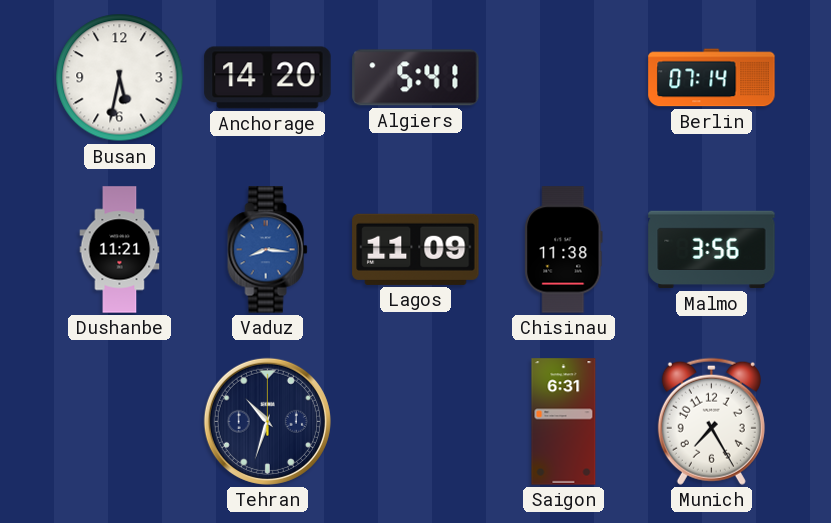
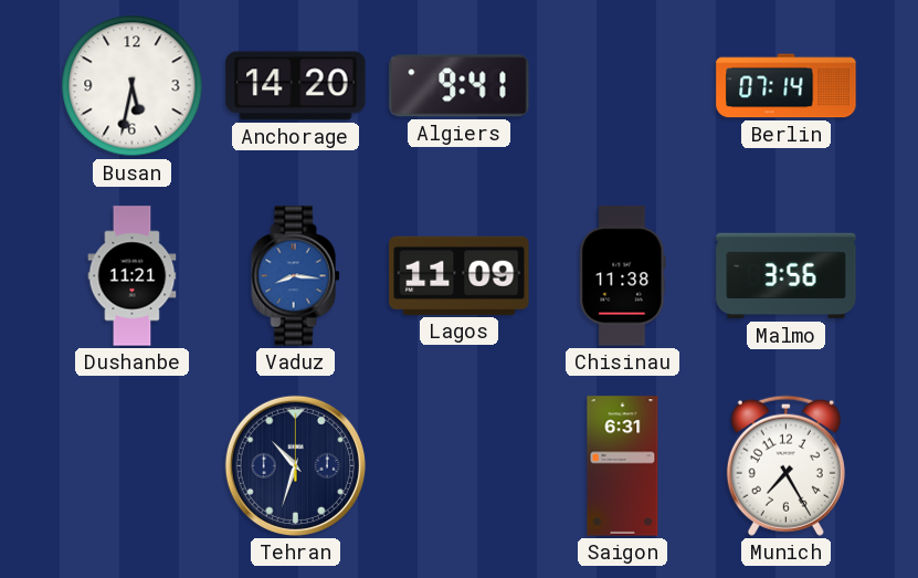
Algiers: 5:41 -> 9:41 (460, 86)
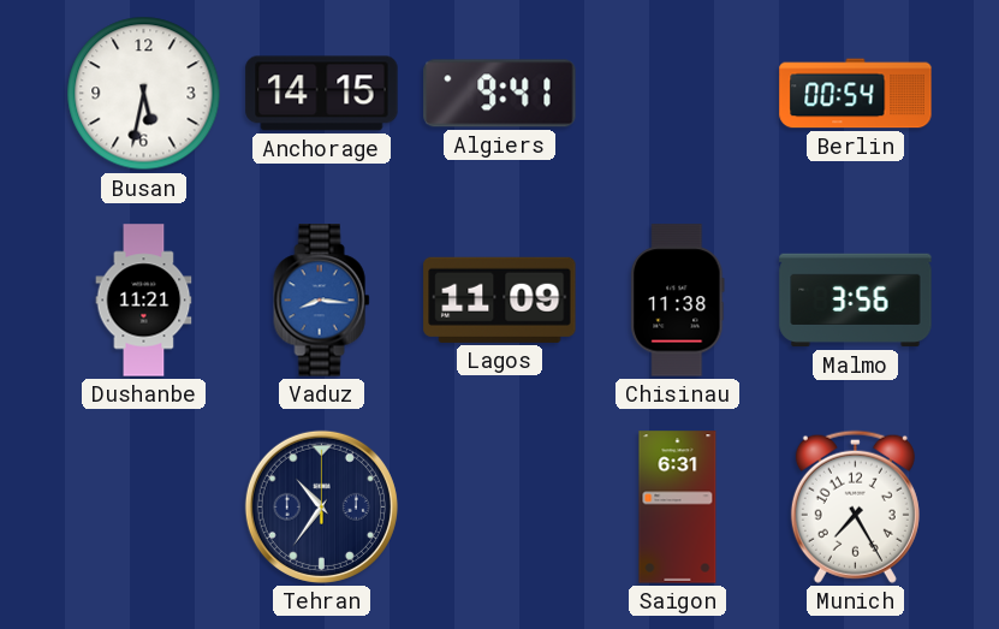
Anchorage: 14:20 -> 14:15 (322, 94)
Berlin: 07:14 -> 00:54 (856, 94)
Tehran: 10:33 -> 10:36 (321, 506)
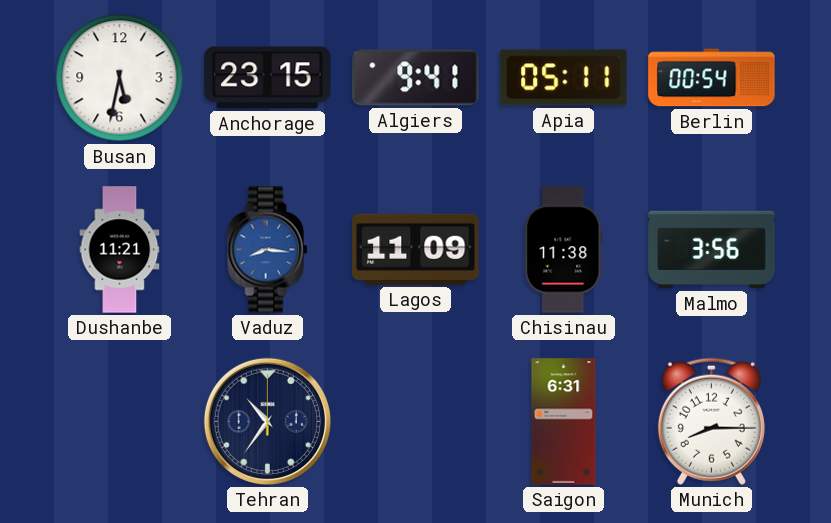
Anchorage: 14:15 -> 23:15 (268, 78)
Apia: none -> 05:11 (564, 78)
Munich: 7:25 -> 8:15 (711, 421)
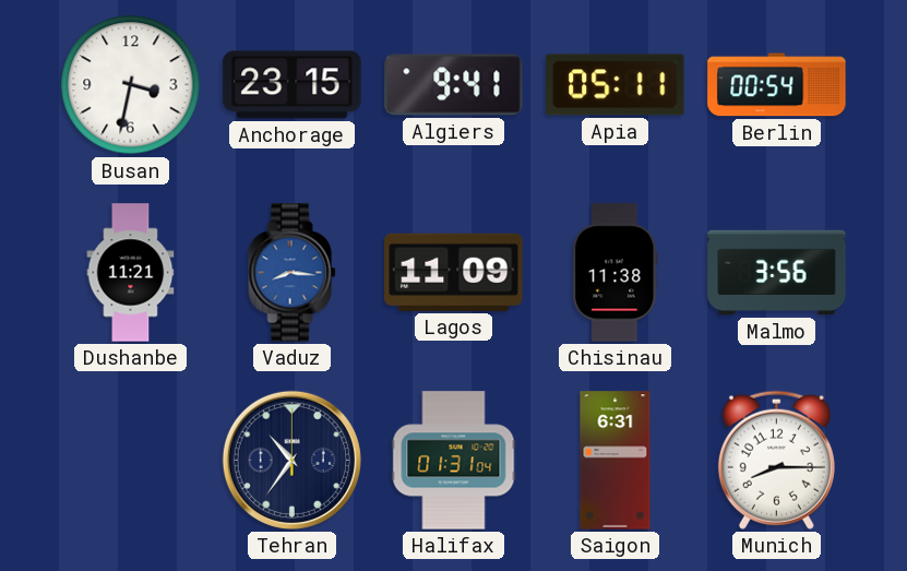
Busan: 5:32 -> 3:32 (131, 85)
Halifax: none -> 01:31 (454, 461)
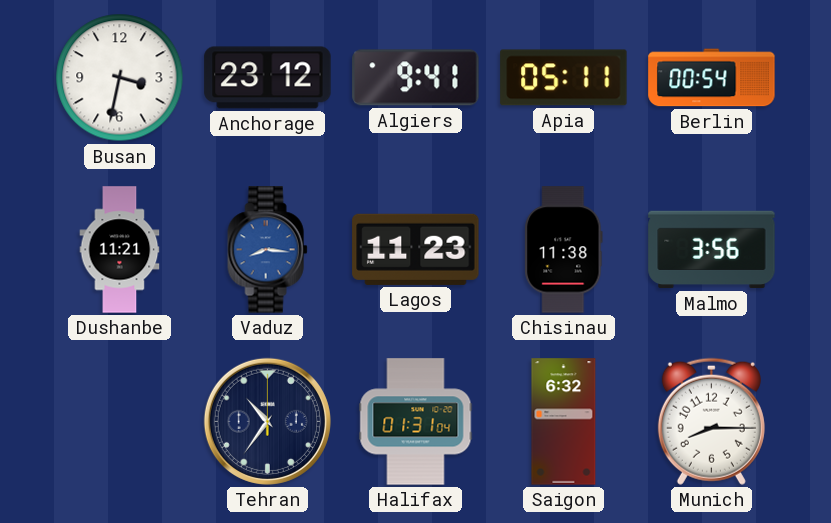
Anchorage: 23:15 -> 23:12 (268, 78)
Lagos: 11:09 -> 11:23 (416, 249)
Saigon: 6:31 -> 6:32 (564, 422)
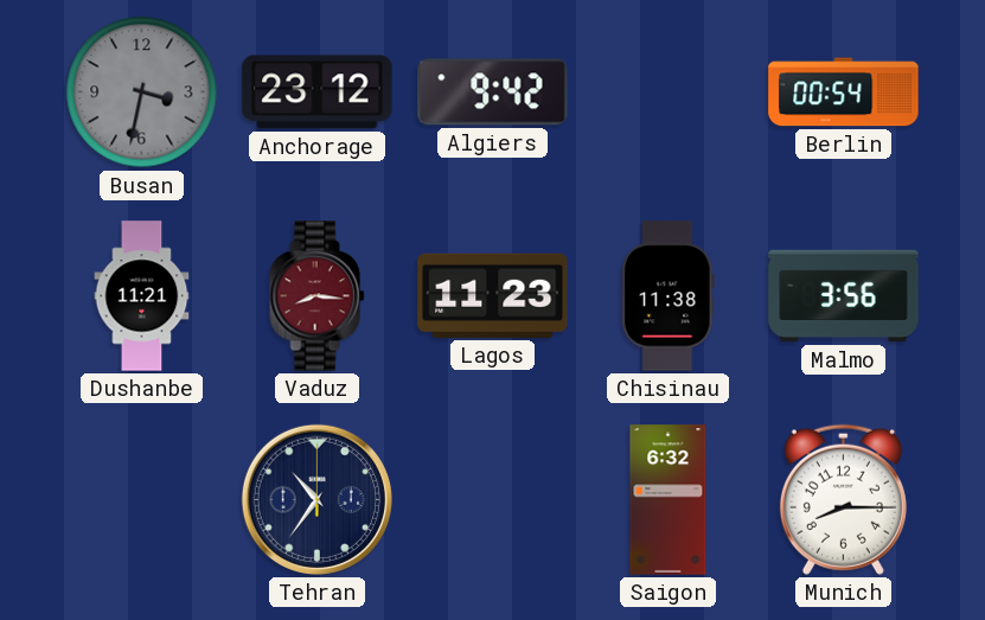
Busan dial: white -> grey (142, 92)
Algiers: 9:41 -> 9:42 (493, 92)
Apia: 05:11 -> none (564, 78)
Vaduz dial: blue -> burgundy (318, 296)
Halifax: 01:31 -> none (416, 422)
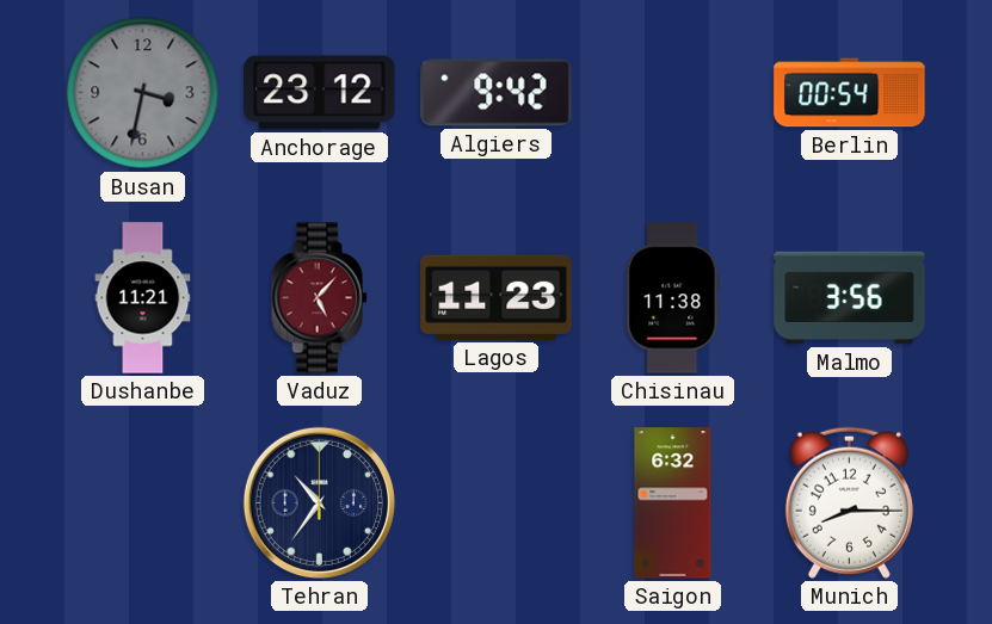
Vaduz: 8:16 -> 5:07 (320, 298)
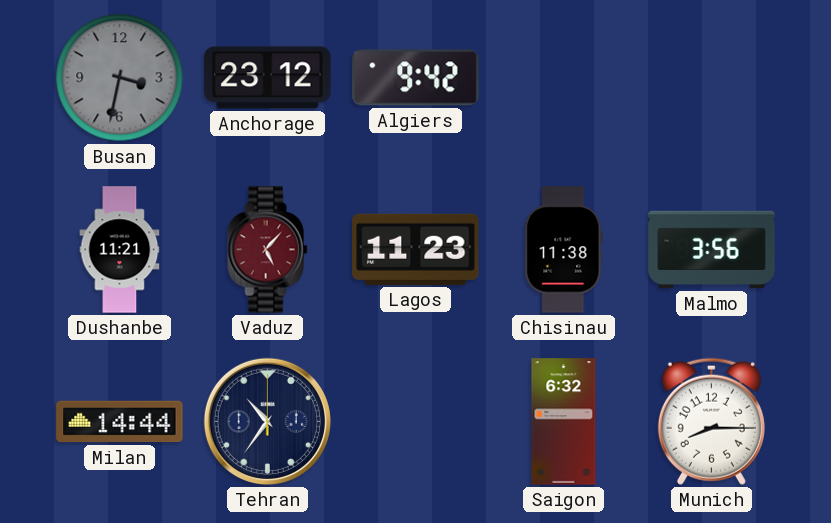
Berlin: 00:54 -> none (850, 93)
Milan: none -> 14:44 (120, 422)
